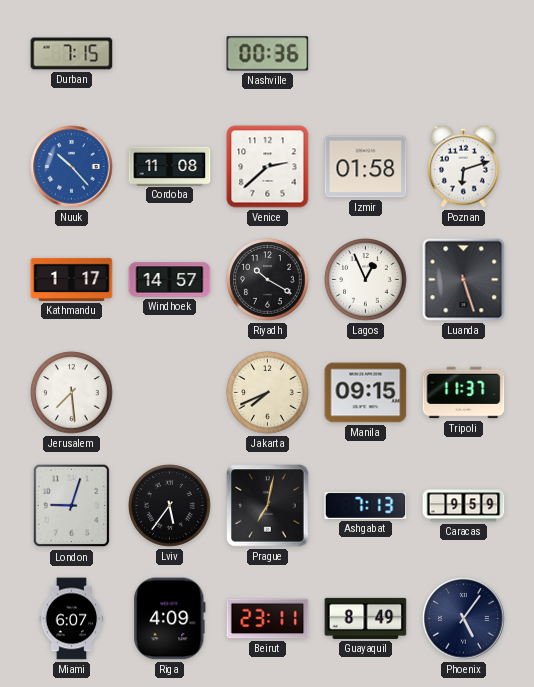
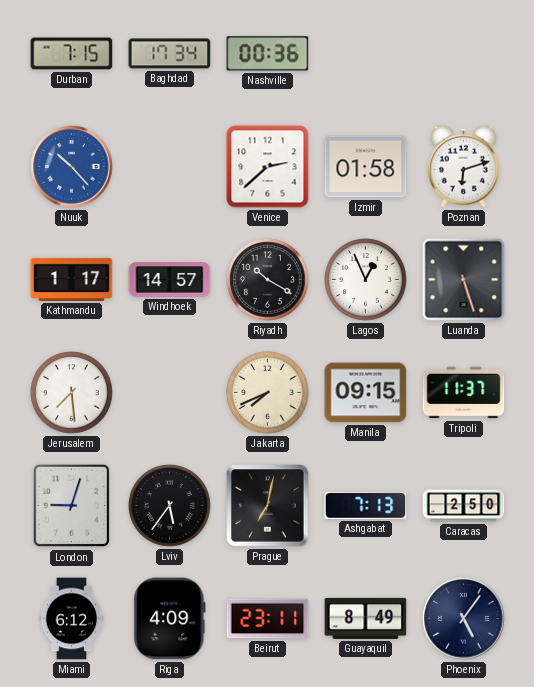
Baghdad: none -> 17:34 (170, 54)
Cordoba: 11:08 -> none (170, 166)
Caracas: 9:59 -> 2:50 (464, 506)
Miami: 6:07 -> 6:12 (72, 619)
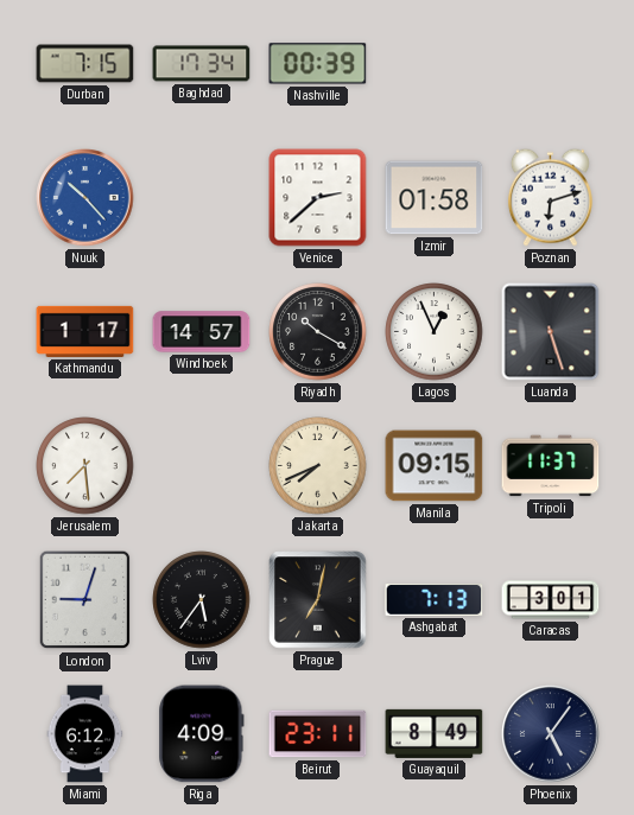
Nashville: 00:36 -> 00:39 (318, 64)
Caracas: 2:50 -> 3:01 (551, 600)
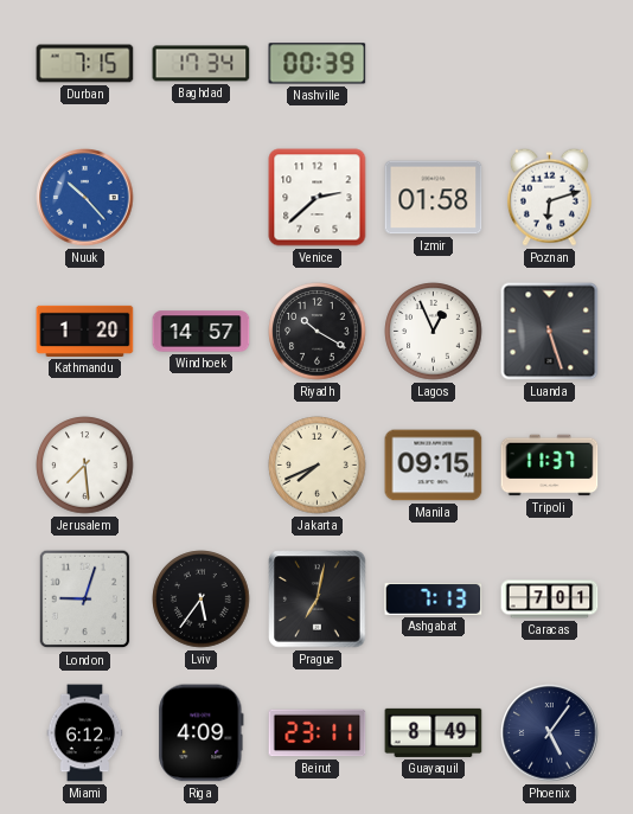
Kathmandu: 1:17 -> 1:20 (85, 331)
Caracas: 3:01 -> 7:01 (550, 600)
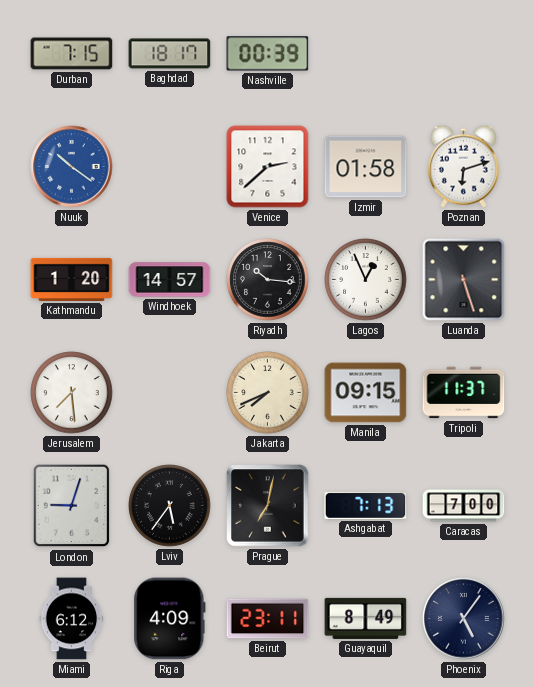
Baghdad: 17:34 -> 18:17 (170, 54)
Nuuk: 10:23 -> 10:21 (72, 167)
Riyadh: 10:20 -> 10:16 (268, 280)
Caracas: 7:01 -> 7:00 (464, 506)
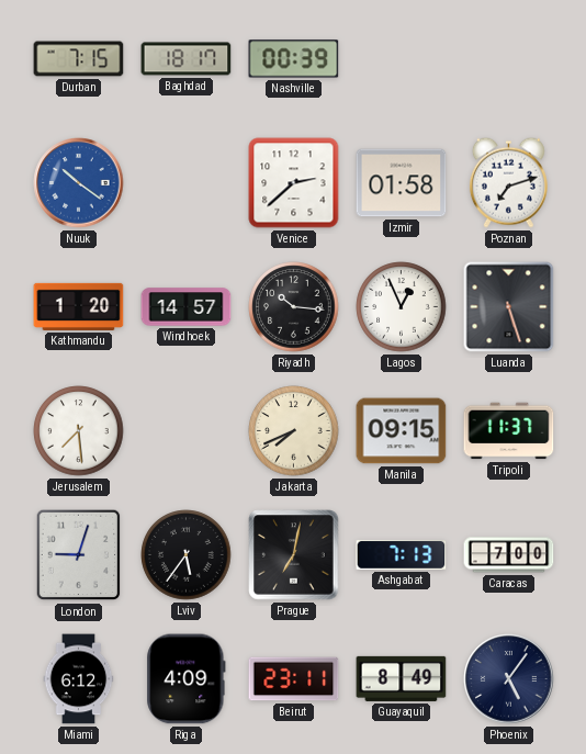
Poznan: 6:12 -> 7:12 (508, 182)
